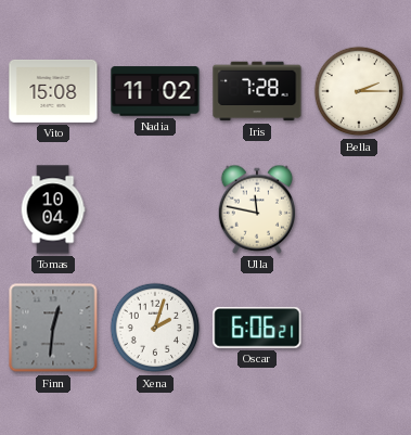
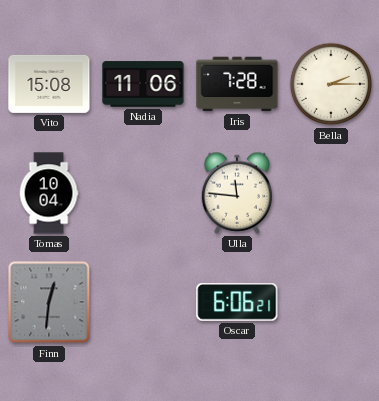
Nadia: 11:02 -> 11:06 (143, 84)
Ulla: 11:47 -> 11:46 (237, 193)
Xena: 2:03 -> none (155, 328)
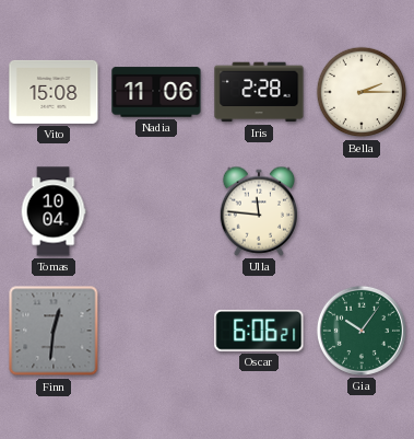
Iris: 7:28 -> 2:28 (259, 92)
Gia: none -> 10:06 (362, 331)
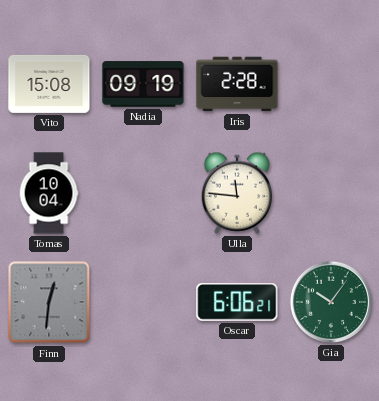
Nadia: 11:06 -> 09:19 (143, 84)
Bella: 2:15 -> none (362, 92)
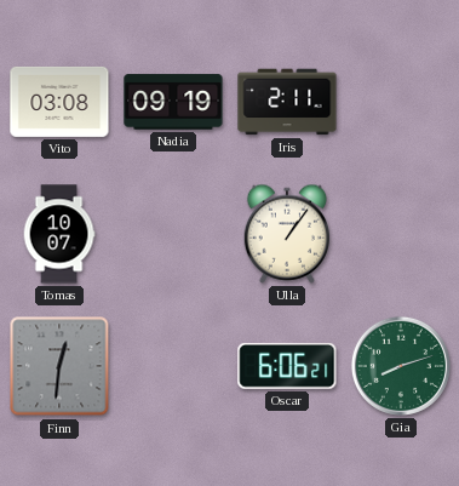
Vito: 15:08 -> 03:08 (59, 102)
Iris: 2:28 -> 2:11 (287, 102)
Tomas: 10:04 -> 10:07 (59, 234)
Ulla: 11:46 -> 1:06 (287, 234)
Gia: 10:06 -> 8:12 (401, 366)
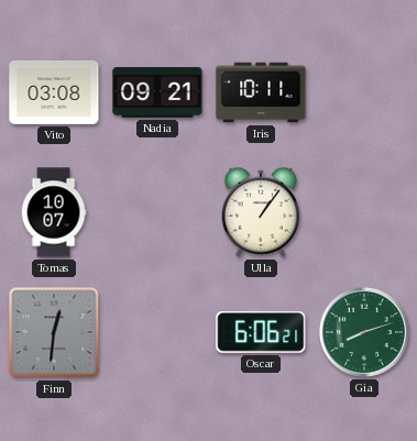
Nadia: 09:19 -> 09:21 (157, 92)
Iris: 2:11 -> 10:11 (261, 92)
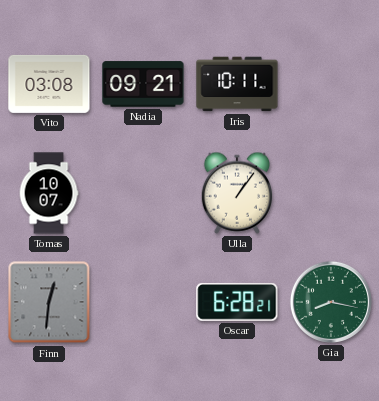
Oscar: 6:06 -> 6:28 (237, 302)
Gia: 8:12 -> 8:17 (331, 302)
